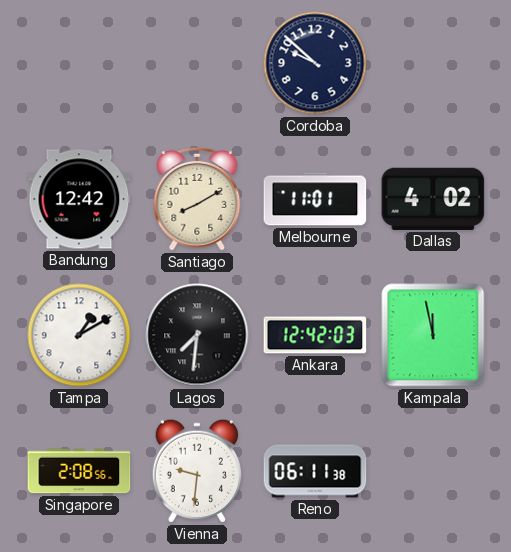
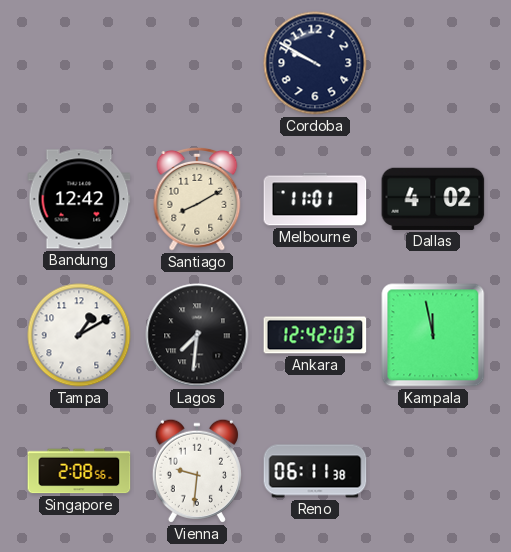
Cordoba: 9:52 -> 9:50 (315, 63)
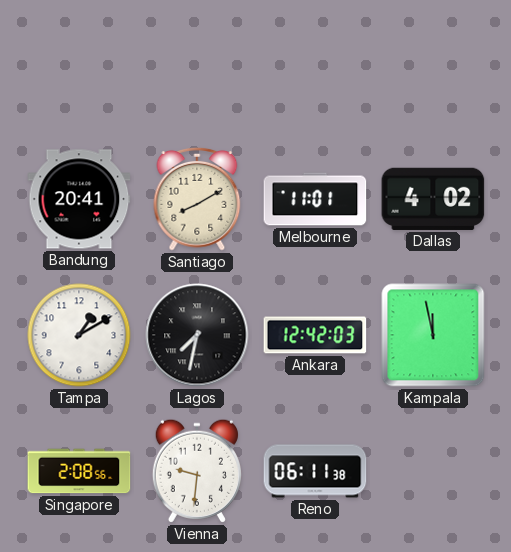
Cordoba: 9:50 -> none (315, 63)
Bandung: 12:42 -> 20:41 (79, 199)
Lagos: 7:31 -> 7:32 (197, 335)
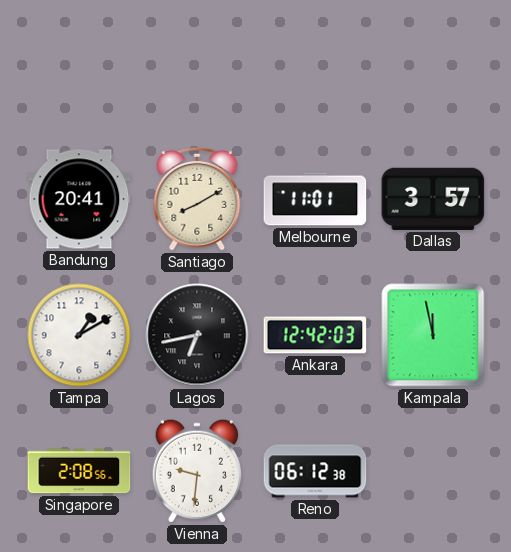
Dallas: 4:02 -> 3:57 (433, 199)
Lagos: 7:32 -> 6:43 (197, 335)
Reno: 06:11 -> 06:12 (315, 471)
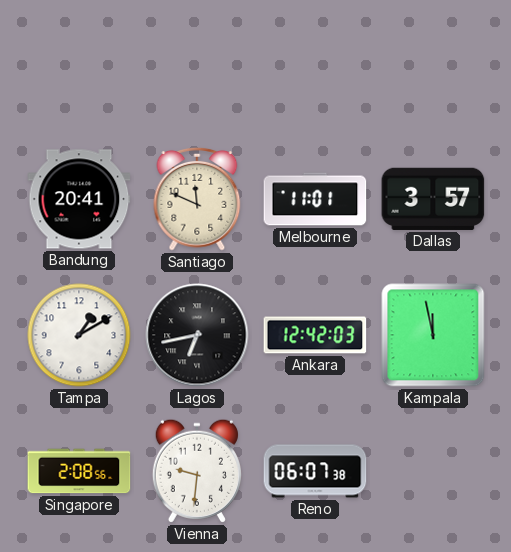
Santiago: 8:10 -> 11:49 (197, 199)
Reno: 06:12 -> 06:07 (315, 471)
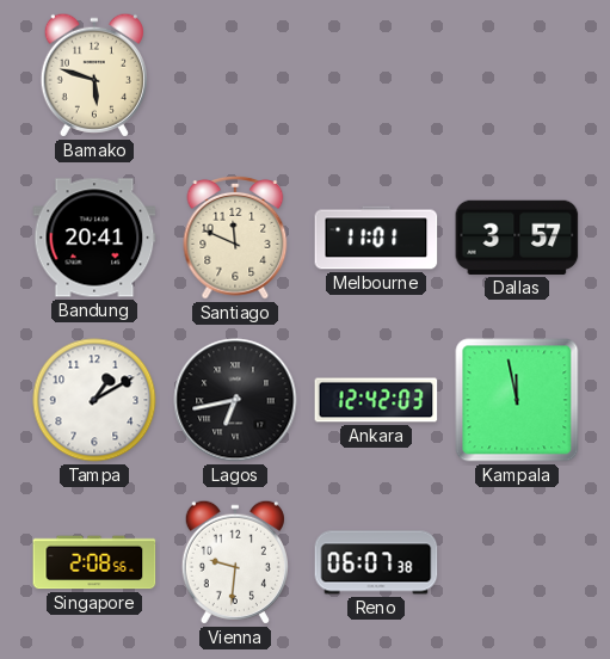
Bamako: none -> 5:48 (94, 75)
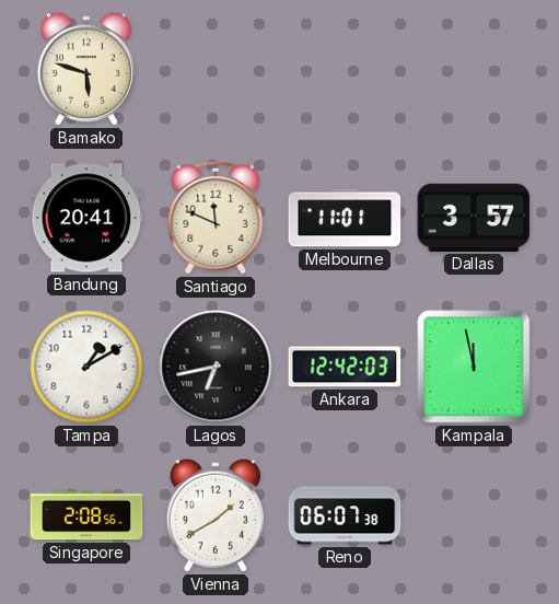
Vienna: 9:31 -> 1:40 (216, 515)
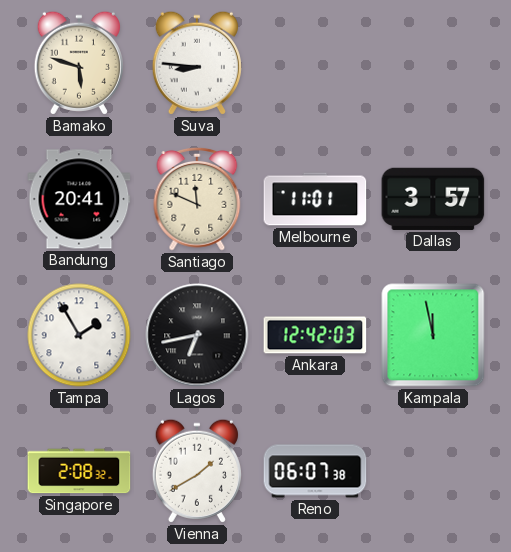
Suva: none -> 8:46 (197, 63)
Tampa: 1:10 -> 1:55 (79, 335)
Singapore: 2:08:56 -> 2:08:32 (79, 471)
